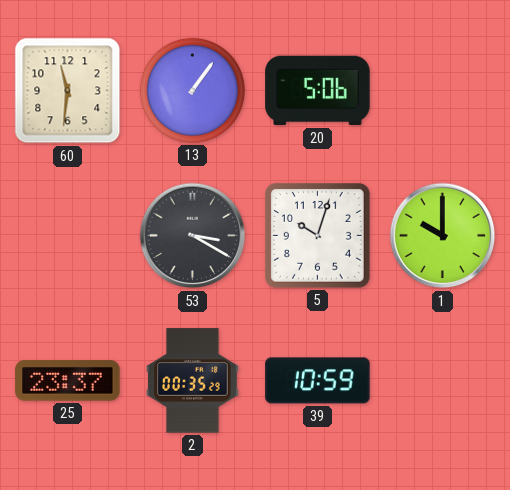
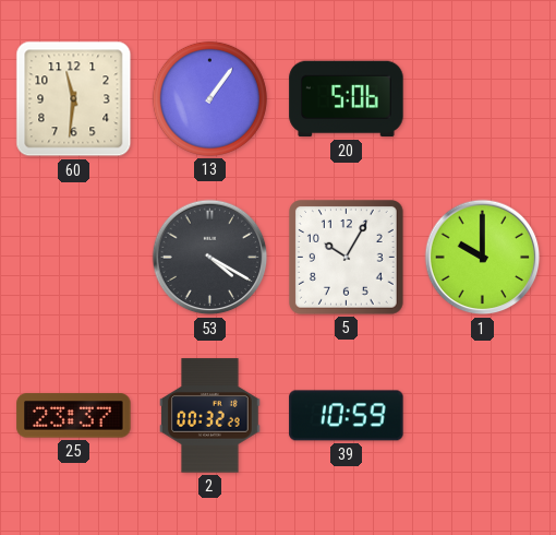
53: 3:20 -> 4:20 (210, 258)
5: 10:03 -> 10:05 (347, 258)
2: 00:35 -> 00:32 (210, 416)
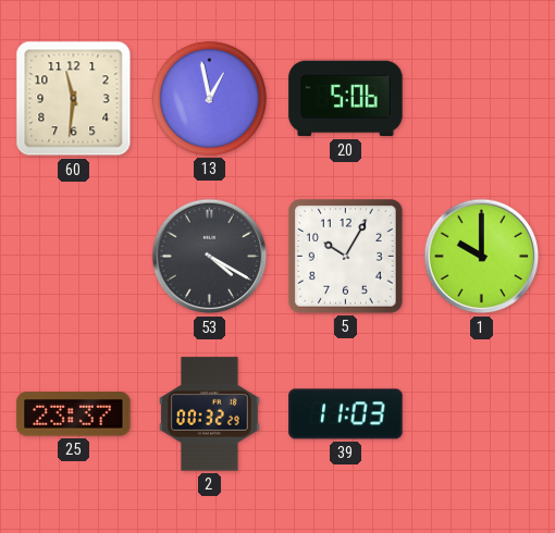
13: 1:06 -> 12:58 (209, 98)
39: 10:59 -> 11:03 (346, 414)
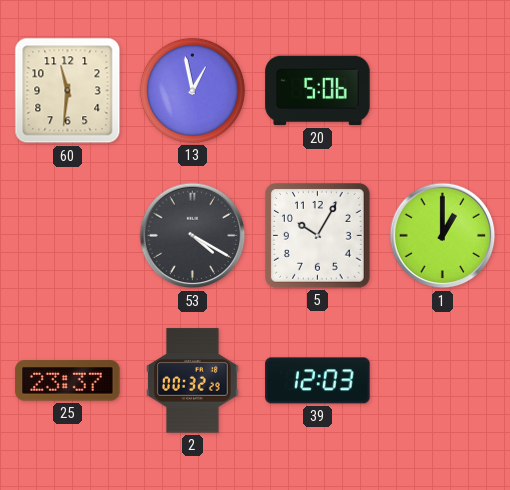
1: 10:00 -> 1:00 (443, 236)
39: 11:03 -> 12:03 (318, 381)
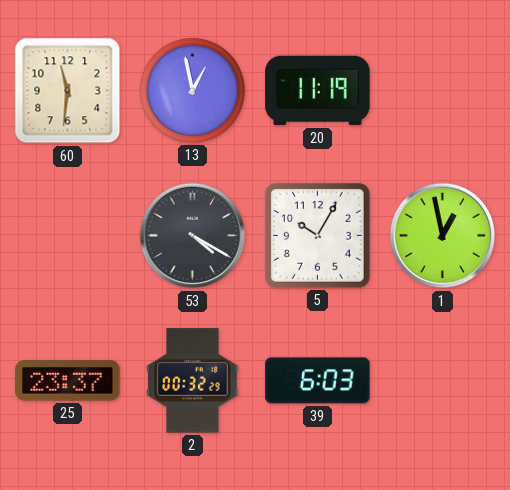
20: 5:06 -> 11:19 (318, 91)
1: 1:00 -> 12:58 (443, 236)
39: 12:03 -> 6:03 (318, 381)
